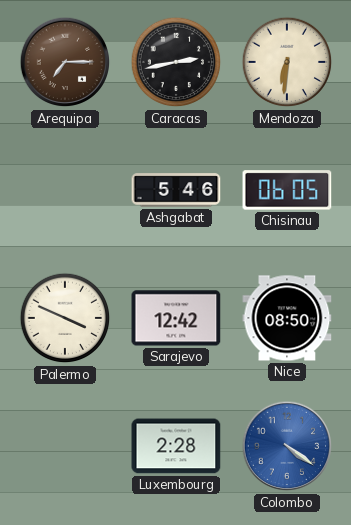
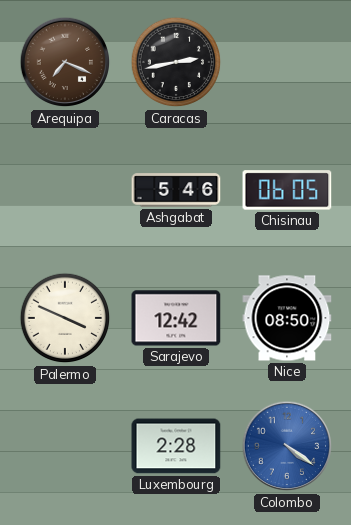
Arequipa: 7:15 -> 7:19 (65, 62)
Mendoza: 6:31 -> none (287, 62)
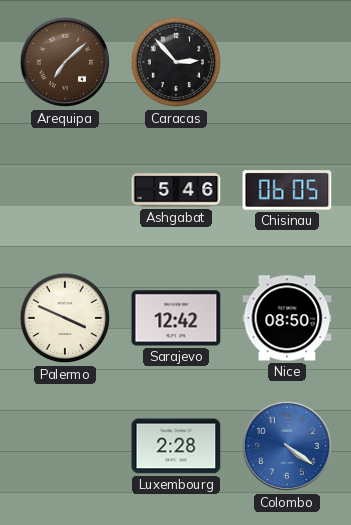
Arequipa: 7:19 -> 7:08 (65, 62)
Caracas: 2:43 -> 2:53 (176, 62)
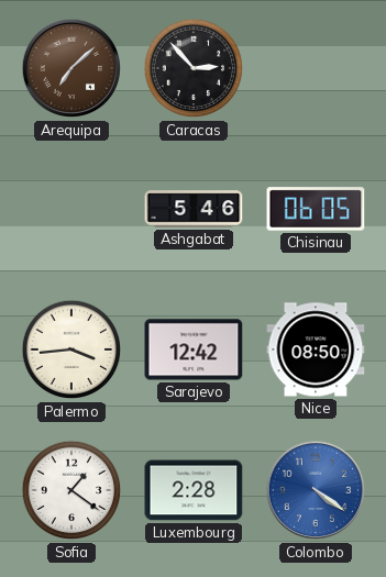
Palermo: 3:49 -> 3:44 (71, 349)
Sofia: none -> 1:21 (71, 490)
